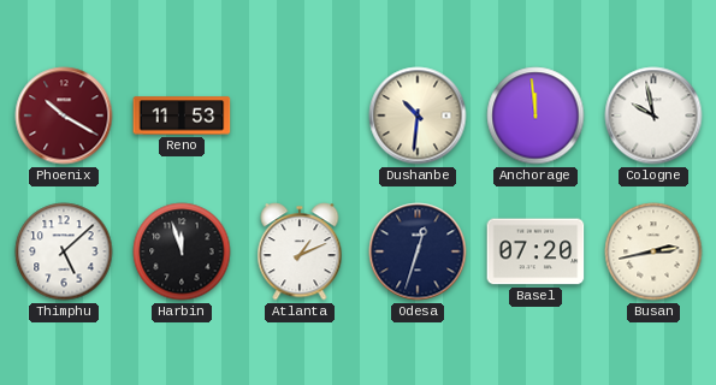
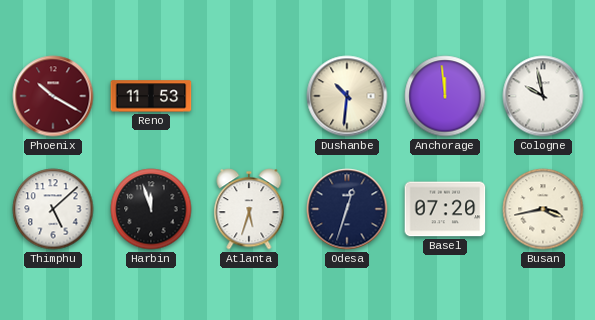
Atlanta: 1:11 -> 5:33 (249, 209)
Busan: 2:43 -> 3:43 (543, 209)
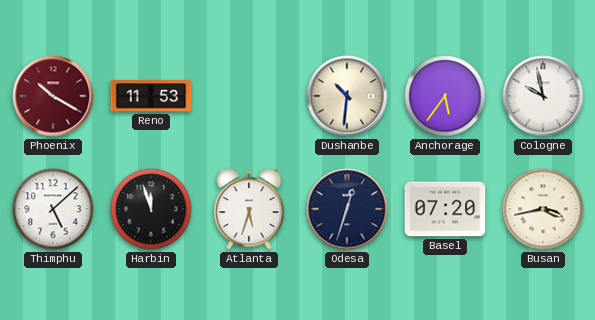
Anchorage: 11:59 -> 5:36 (445, 96)
